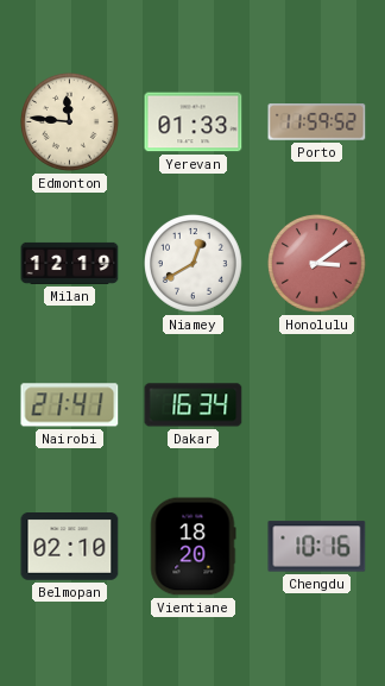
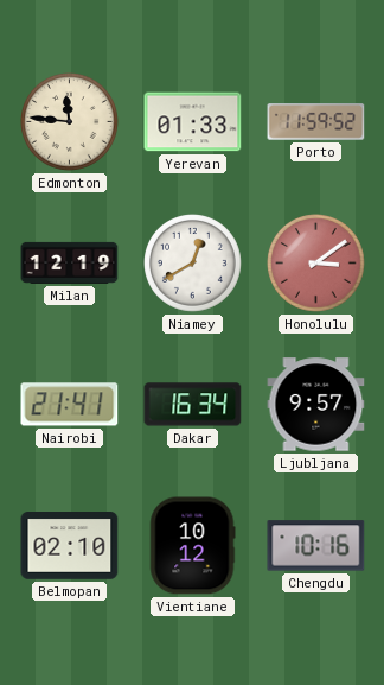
Ljubljana: none -> 9:57 (316, 405)
Vientiane: 18:20 -> 10:12 (192, 546)
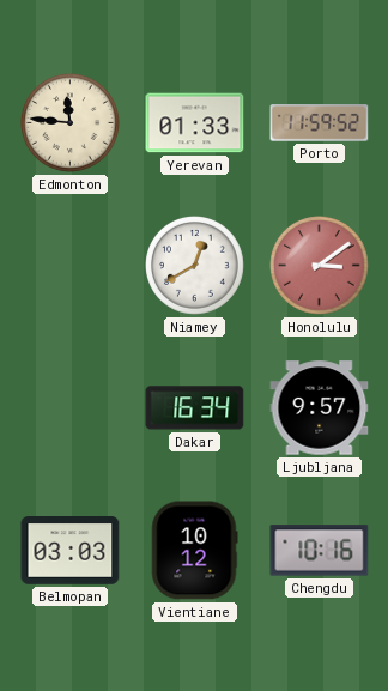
Milan: 12:19 -> none (70, 262)
Nairobi: 21:41 -> none (70, 405)
Belmopan: 02:10 -> 03:03 (71, 551)
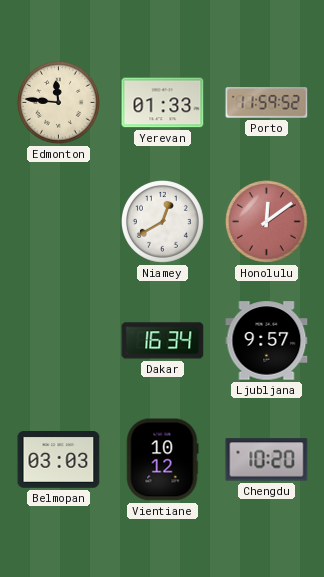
Honolulu: 3:09 -> 12:09 (267, 222)
Chengdu: 10:16 -> 10:20 (267, 460)
